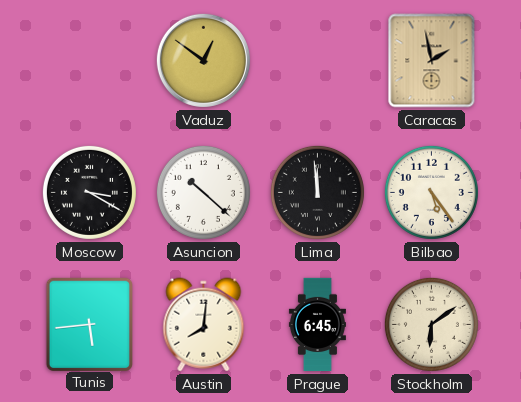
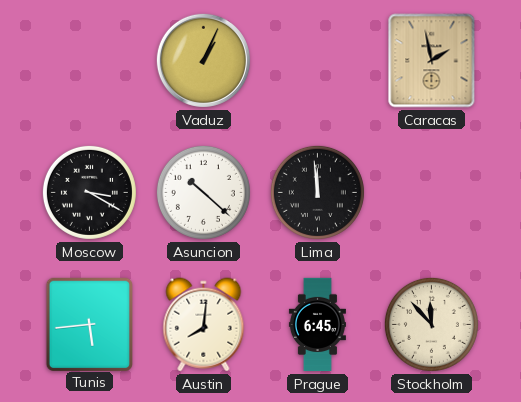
Vaduz: 12:51 -> 1:04 (203, 60)
Bilbao: 5:24 -> none (431, 192)
Stockholm: 6:09 -> 11:53 (431, 324)
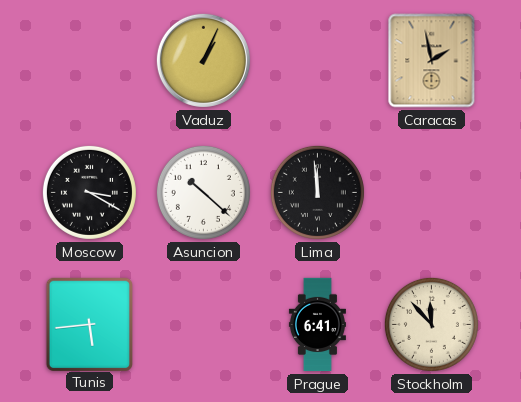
Austin: 8:01 -> none (204, 325)
Prague: 6:45 -> 6:41 (317, 325)
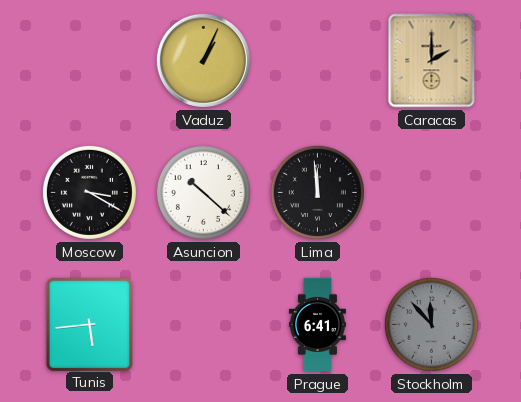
Caracas: 1:58 -> 2:00 (432, 61)
Stockholm dial: cream -> grey (431, 324)
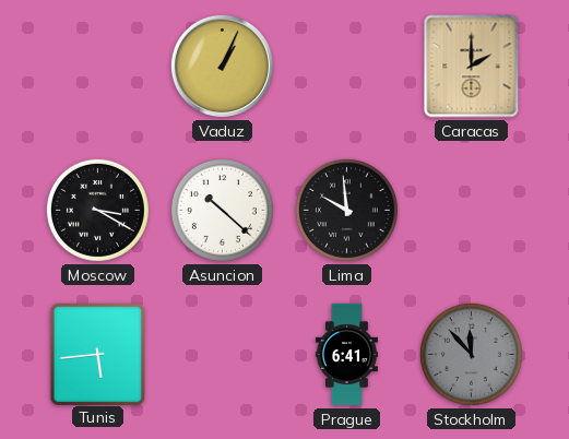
Lima: 11:59 -> 9:59 (346, 210)
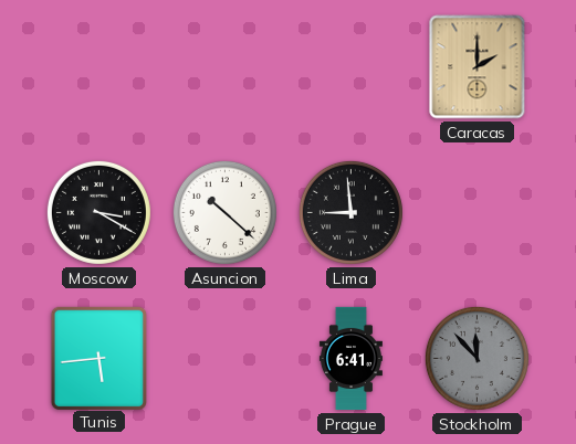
Vaduz: 1:04 -> none (222, 66)
Lima: 9:59 -> 8:59 (350, 212)
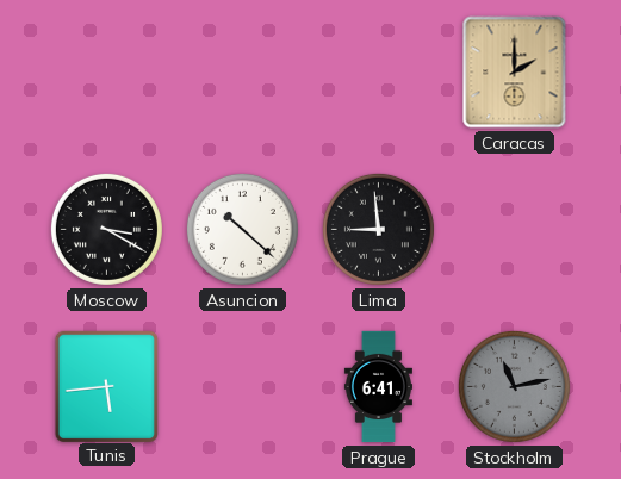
Stockholm: 11:53 -> 11:13 (514, 386)
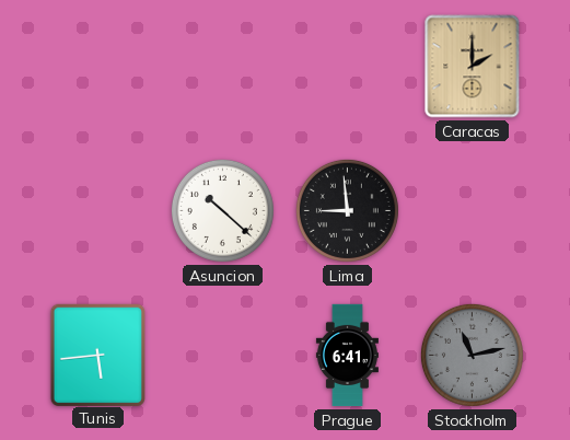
Moscow: 3:20 -> none (106, 229)
